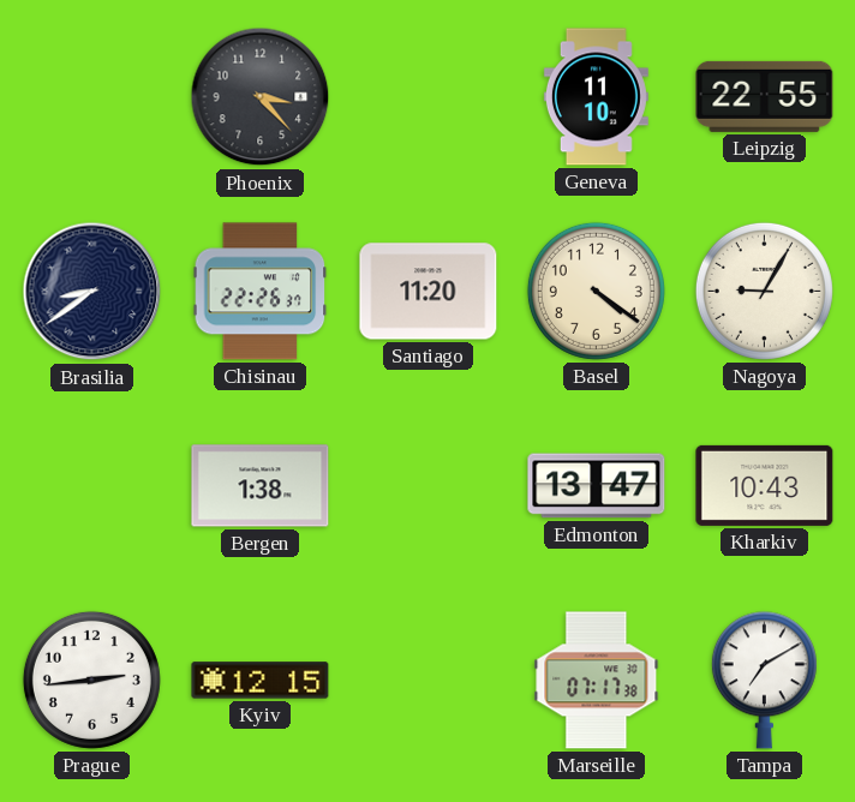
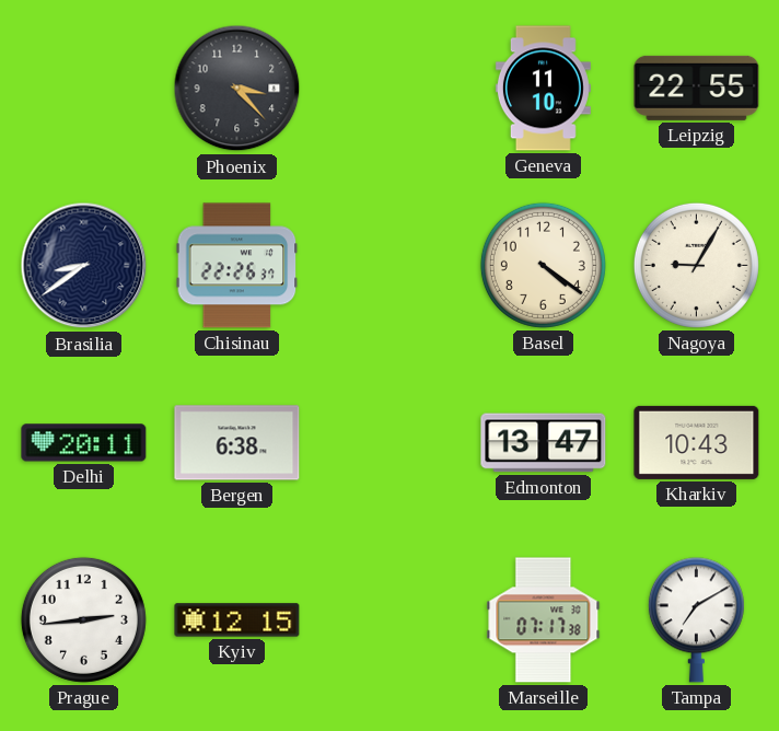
Santiago: 11:20 -> none (429, 292)
Delhi: none -> 20:11 (84, 443)
Bergen: 1:38 -> 6:38 (237, 443)
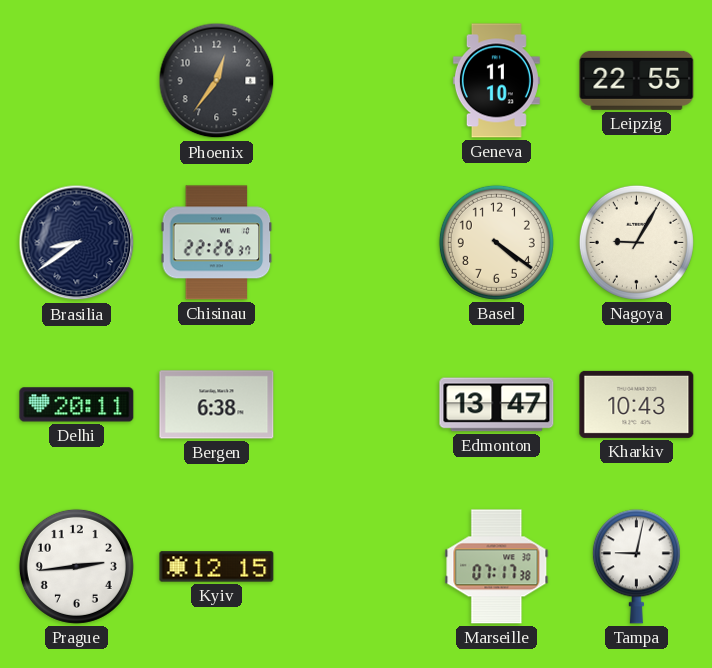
Phoenix: 3:23 -> 12:36 (217, 81)
Tampa: 7:10 -> 9:02 (636, 567)
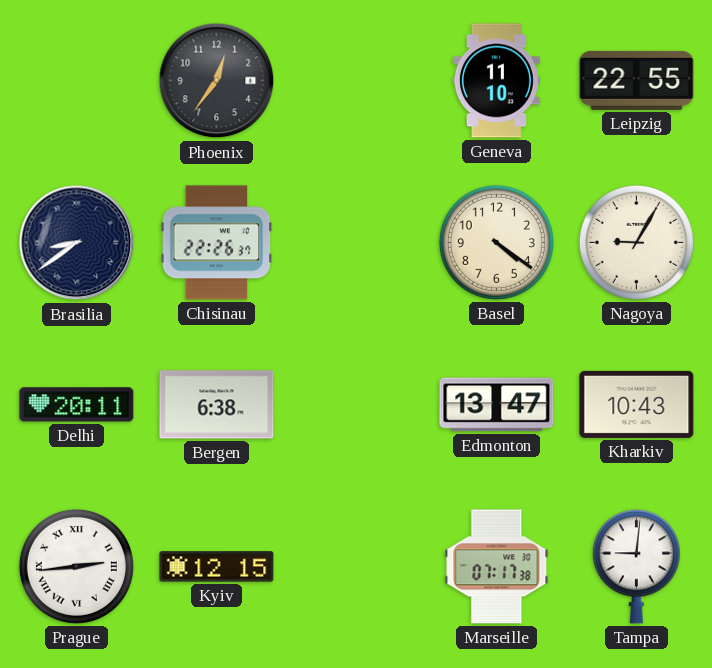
Prague numerals: Arabic -> Roman (76, 566)
Tampa: 9:02 -> 9:01 (636, 567)
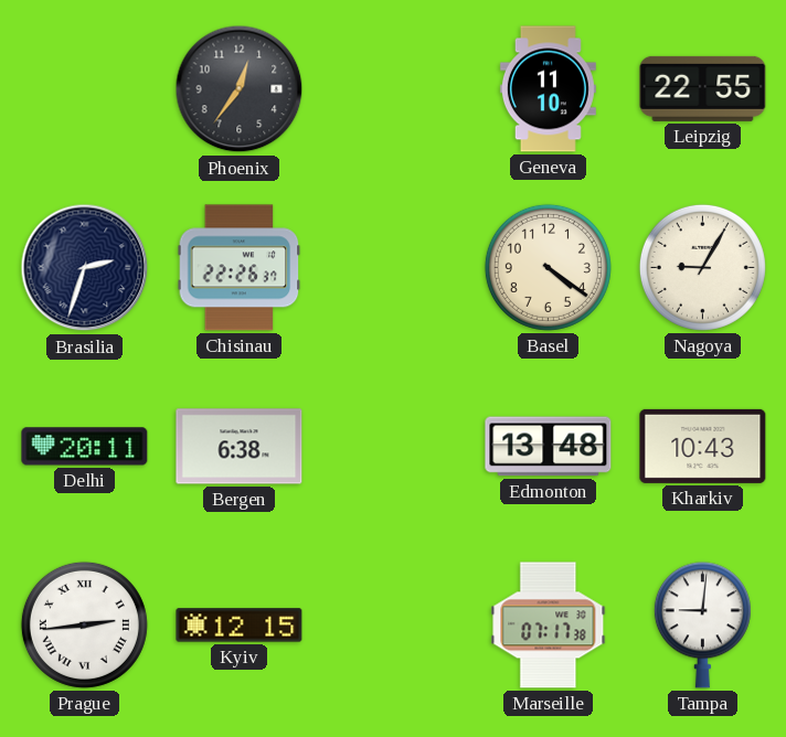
Brasilia: 8:39 -> 2:33 (85, 268)
Edmonton: 13:47 -> 13:48 (549, 447)
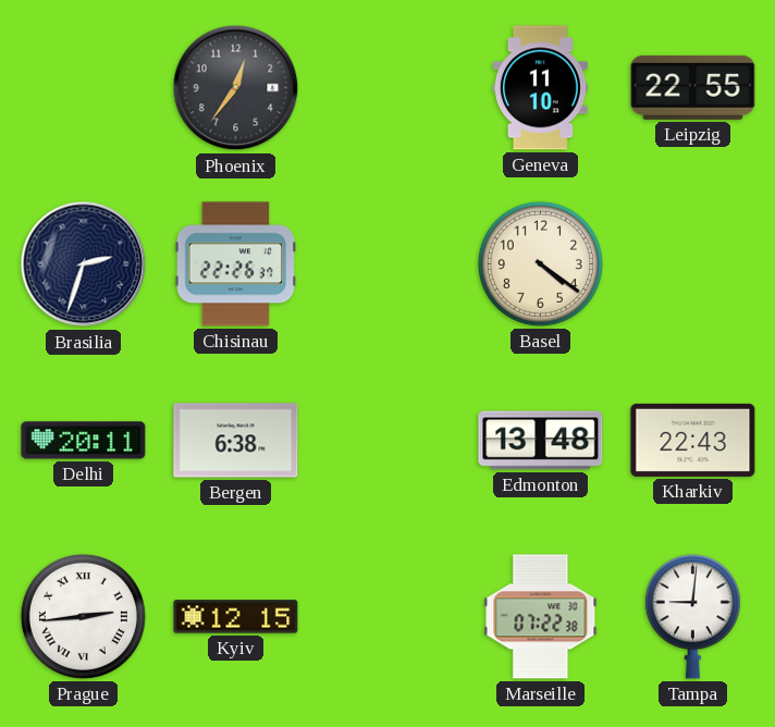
Nagoya: 9:05 -> none (702, 267)
Kharkiv: 10:43 -> 22:43 (693, 440)
Marseille: 07:17 -> 07:22 (541, 617)
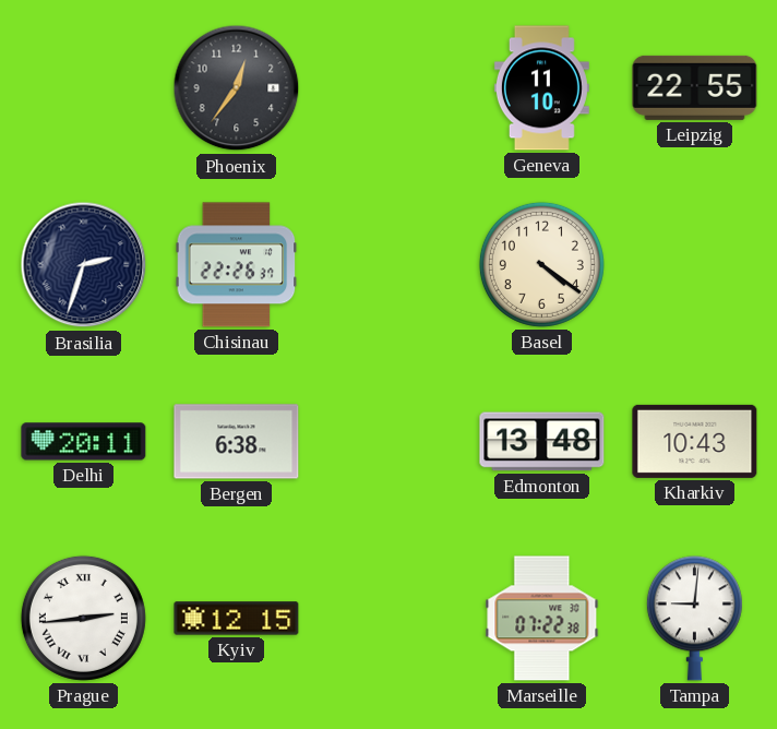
Kharkiv: 22:43 -> 10:43 (695, 441)
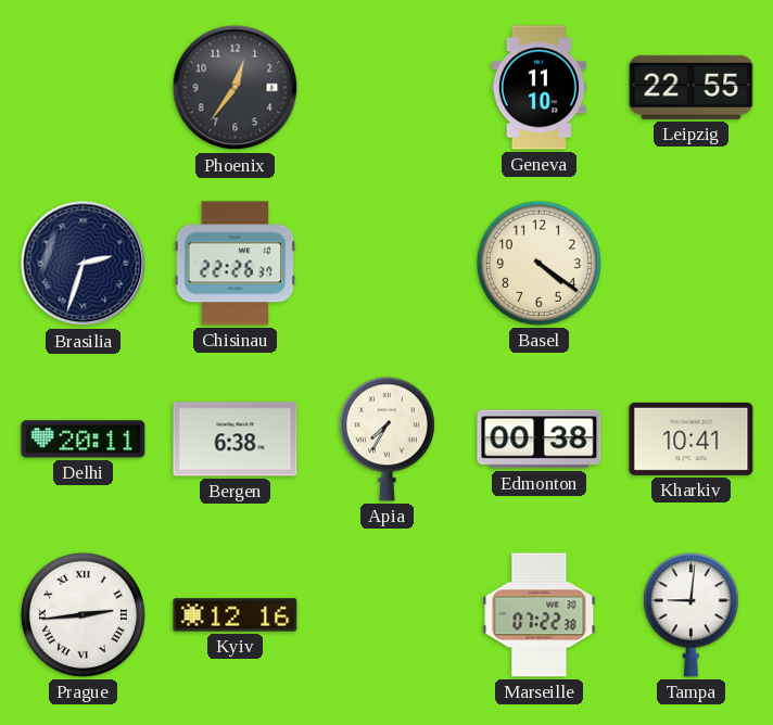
Apia: none -> 7:35 (386, 440)
Edmonton: 13:48 -> 00:38 (540, 440)
Kharkiv: 10:43 -> 10:41 (692, 438)
Kyiv: 12:15 -> 12:16 (236, 615)
